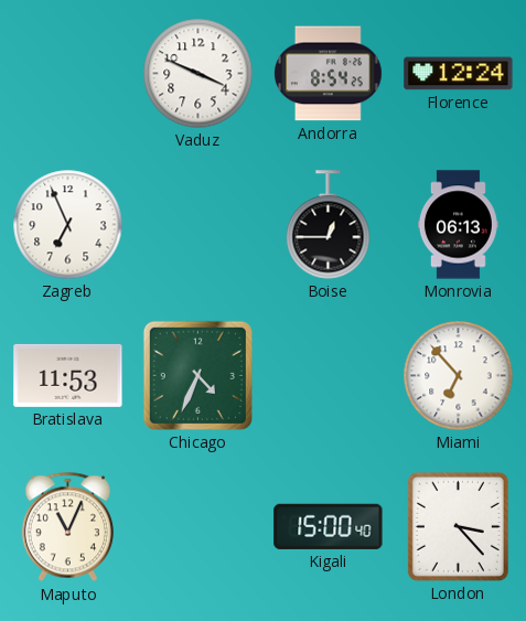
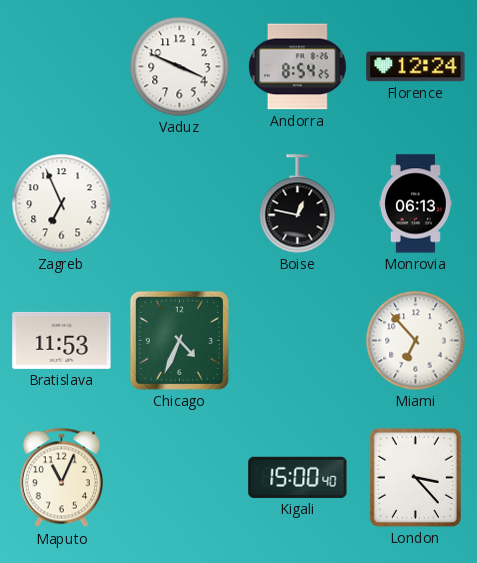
Boise: 12:45 -> 12:47 (298, 204)
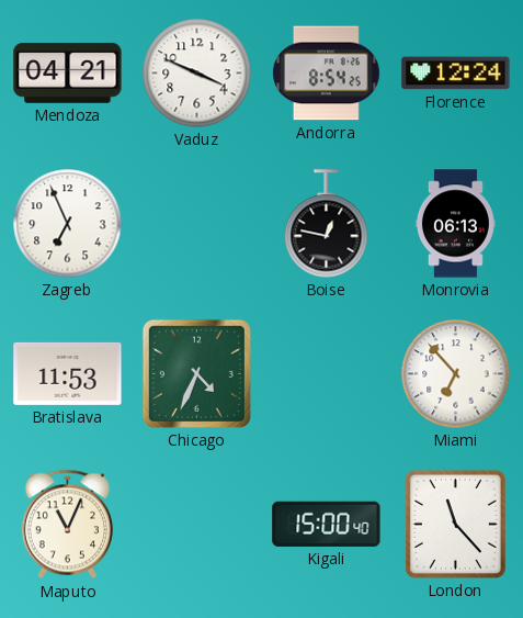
Mendoza: none -> 04:21 (68, 74)
London: 3:23 -> 11:23 (455, 524)
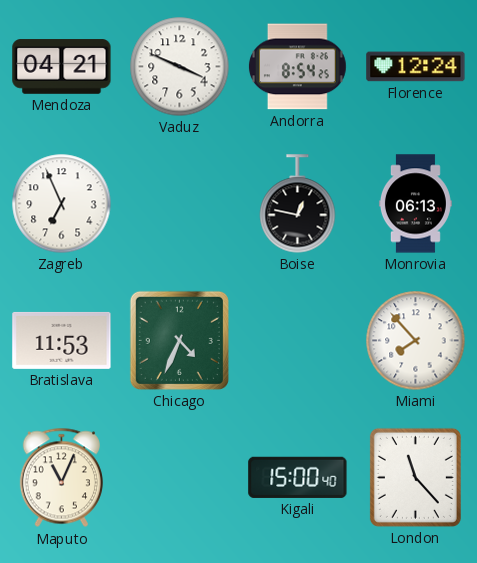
Miami: 6:53 -> 7:53 (416, 341)
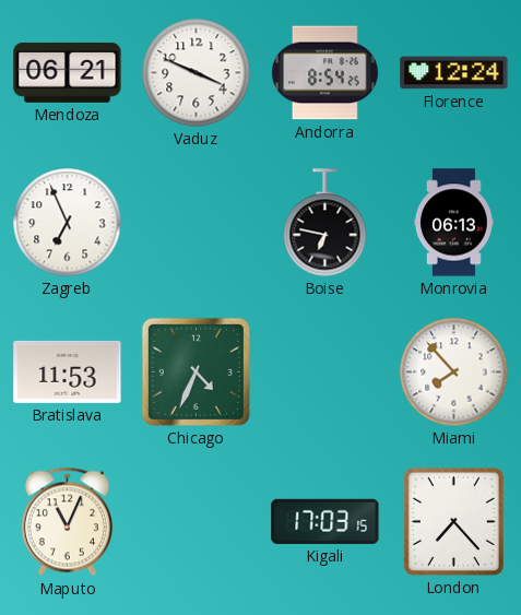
Mendoza: 04:21 -> 06:21 (68, 73)
Boise: 12:47 -> 6:47 (325, 223)
Kigali: 15:00 -> 17:03 (325, 521)
London: 11:23 -> 7:23 (453, 521)
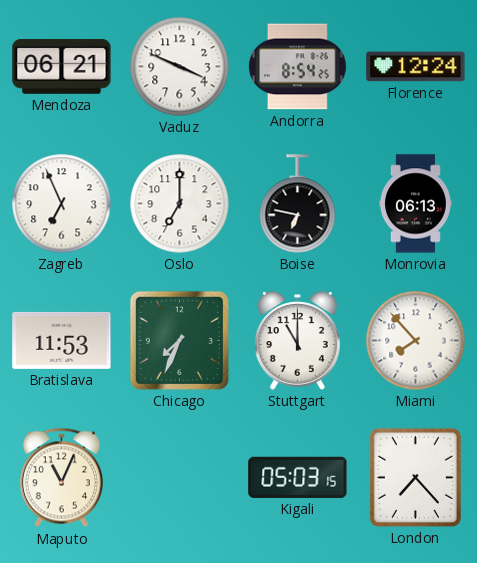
Oslo: none -> 7:00 (180, 204)
Chicago: 4:34 -> 7:34 (179, 340)
Stuttgart: none -> 11:00 (297, 341)
Kigali: 17:03 -> 05:03 (298, 477)
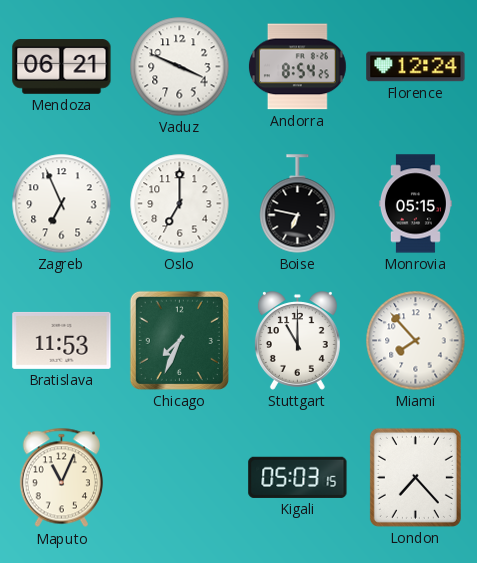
Monrovia: 06:13 -> 05:15 (415, 204)
